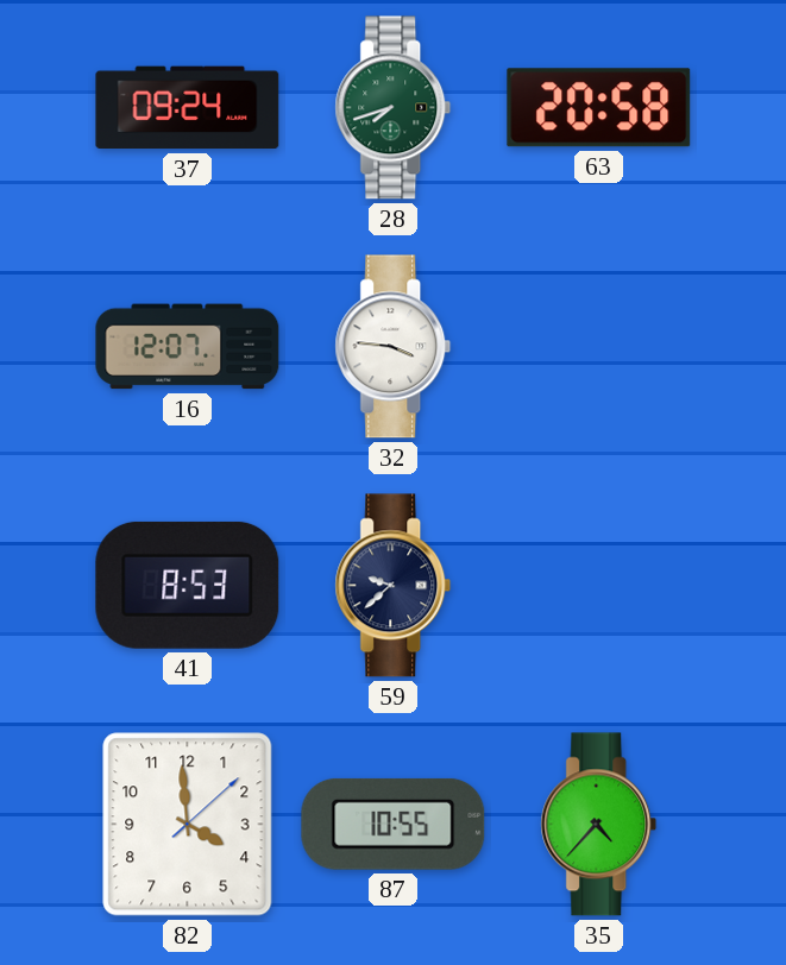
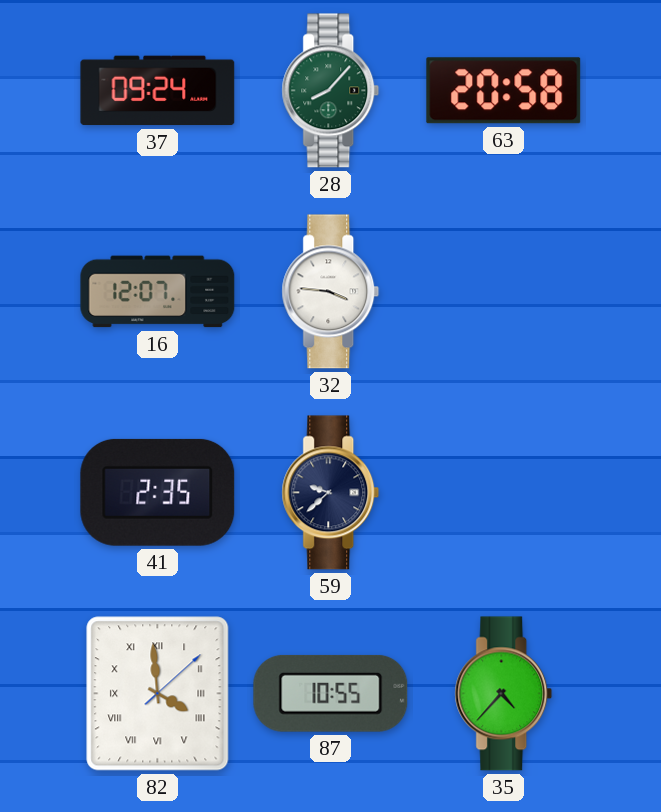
28: 7:42 -> 8:07 (331, 91)
41: 8:53 -> 2:35 (158, 492)
82 numerals: Arabic -> Roman (158, 694)
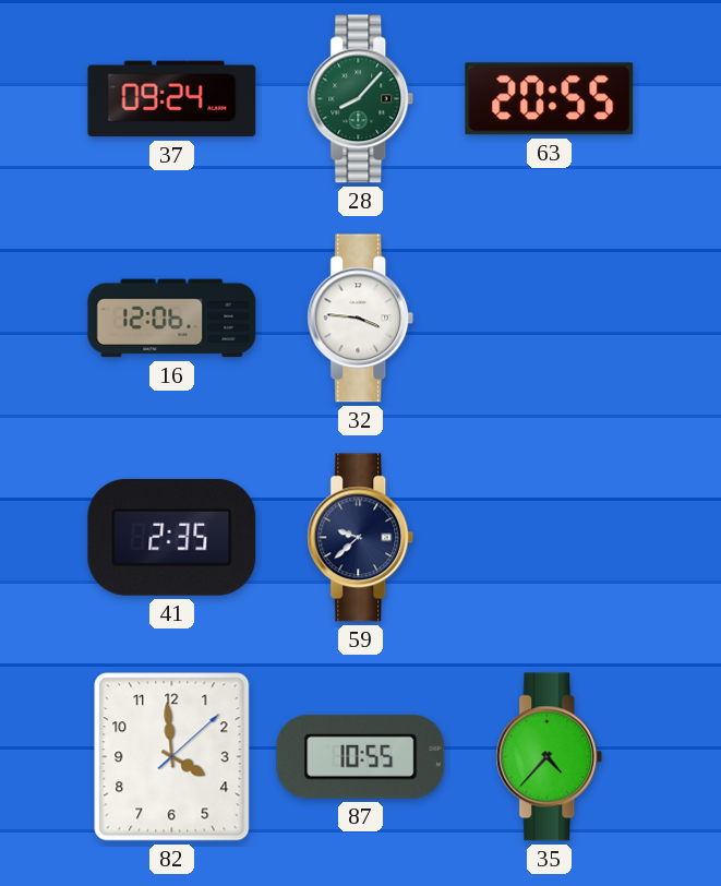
63: 20:58 -> 20:55 (550, 99)
16: 12:07 -> 12:06 (172, 319)
82 numerals: Roman -> Arabic (172, 757)
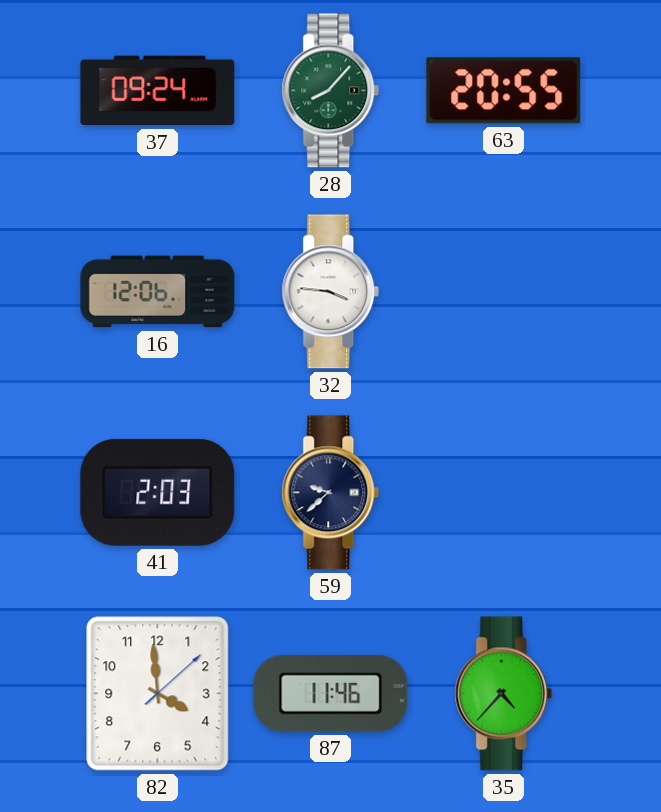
41: 2:35 -> 2:03 (158, 492)
87: 10:55 -> 11:46 (331, 693)
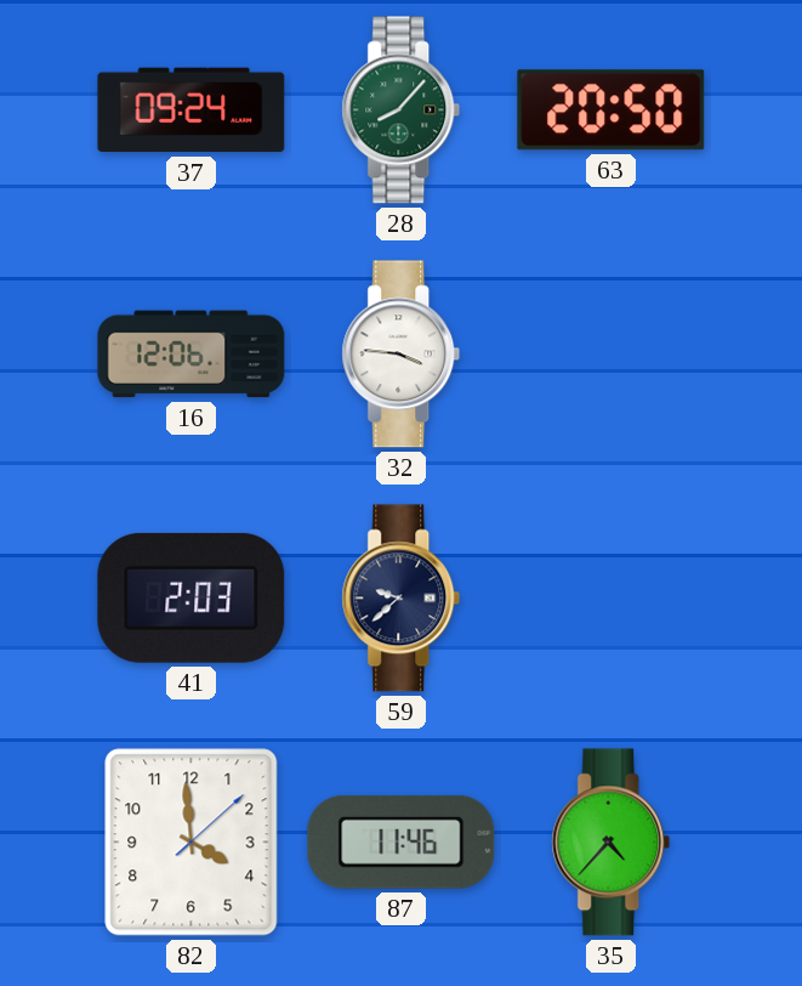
63: 20:55 -> 20:50 (612, 110)
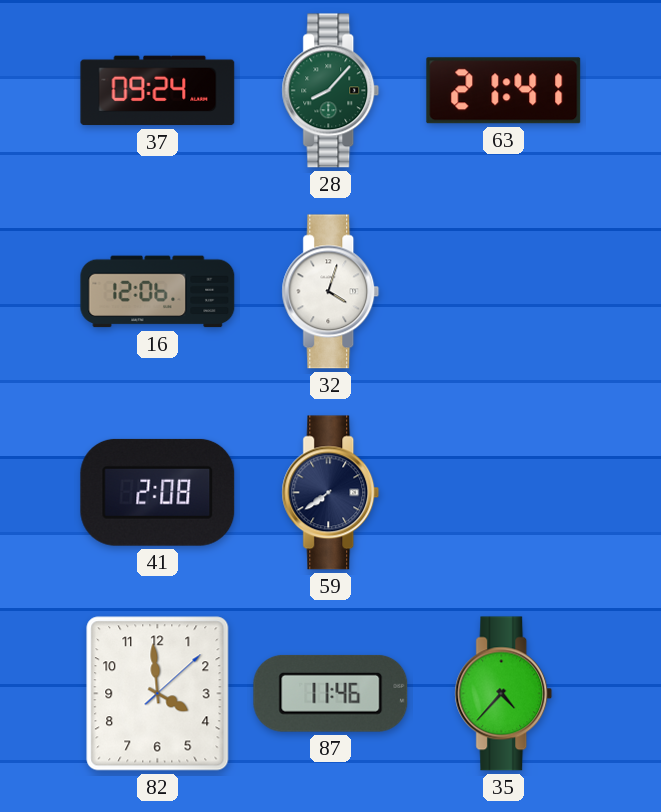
63: 20:50 -> 21:41 (504, 91)
32: 3:46 -> 4:03 (331, 292)
41: 2:03 -> 2:08 (158, 492)
59: 9:38 -> 7:39 (331, 493)
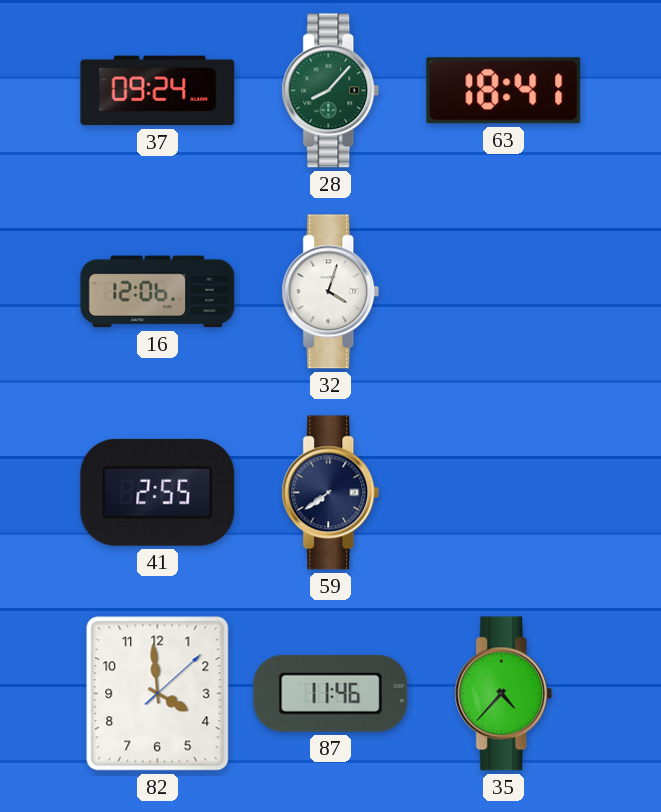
63: 21:41 -> 18:41 (504, 91)
41: 2:08 -> 2:55 (158, 492)
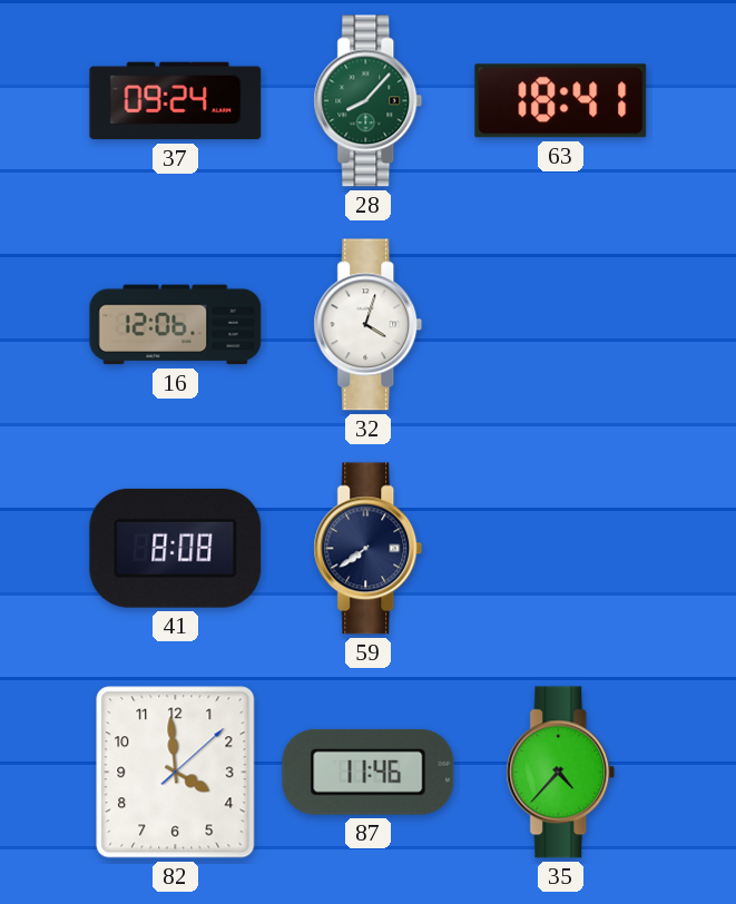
41: 2:55 -> 8:08 (176, 548)
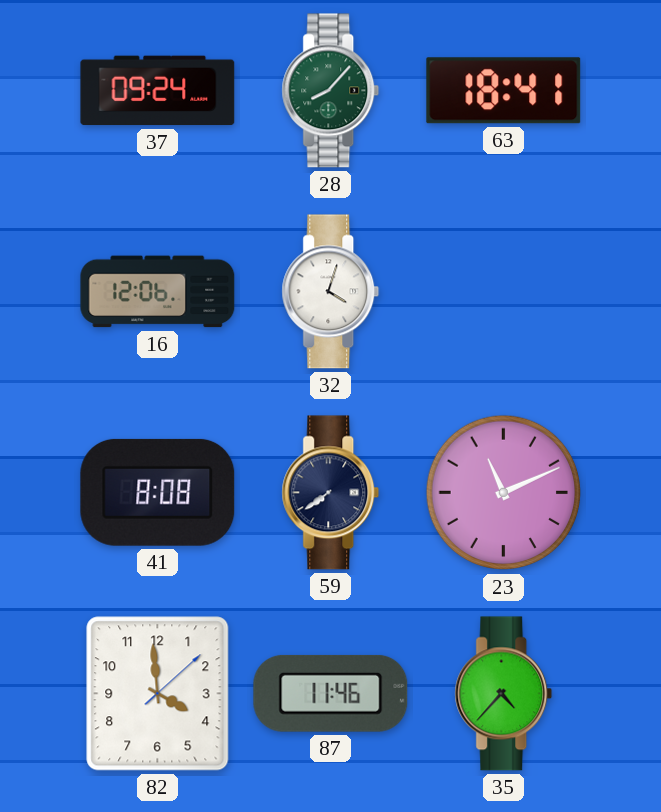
23: none -> 11:11 (504, 493)
